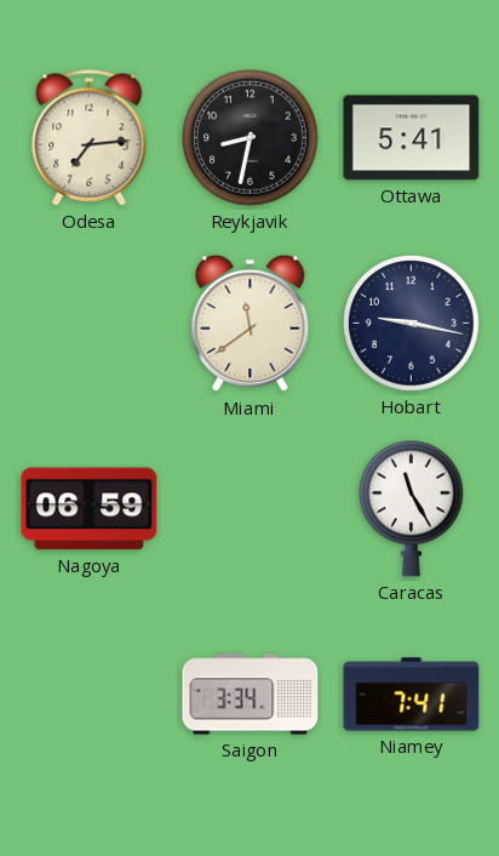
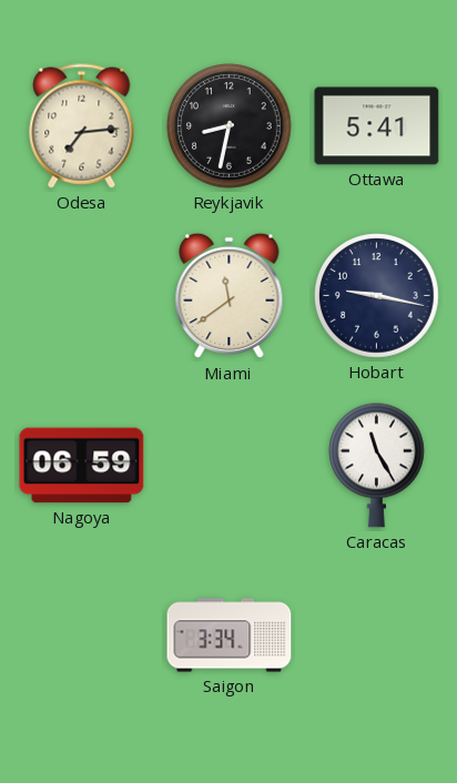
Niamey: 7:41 -> none (412, 695)
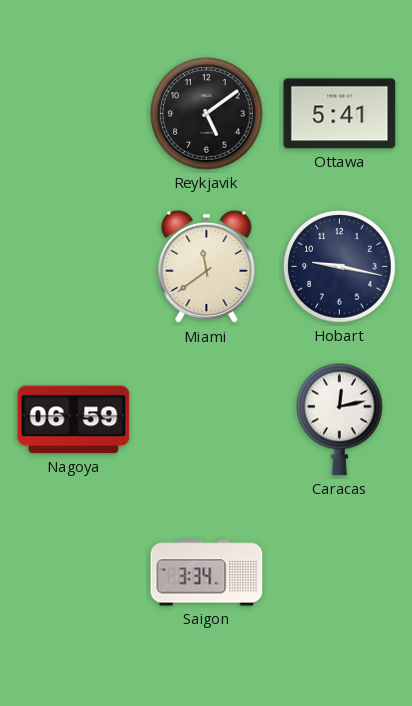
Odesa: 7:14 -> none (82, 126)
Reykjavik: 8:32 -> 5:09 (207, 114)
Caracas: 11:25 -> 12:13 (340, 419)
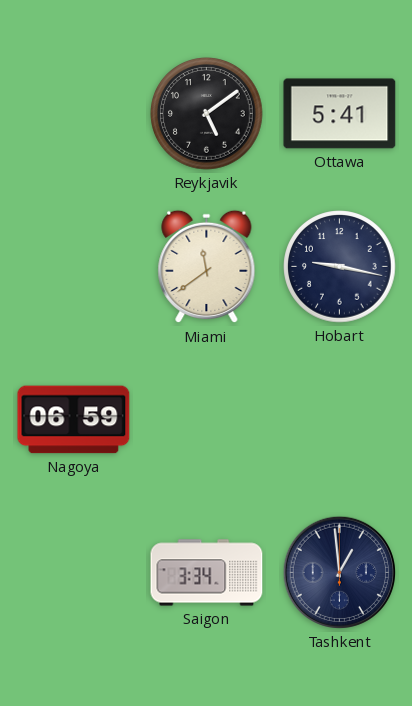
Caracas: 12:13 -> none (340, 419)
Tashkent: none -> 12:59 (339, 572)
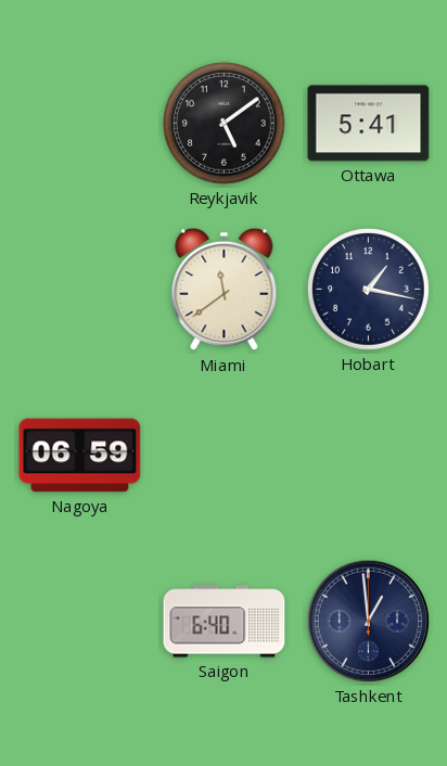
Hobart: 9:17 -> 1:17 (369, 290)
Saigon: 3:34 -> 6:40 (225, 622)
